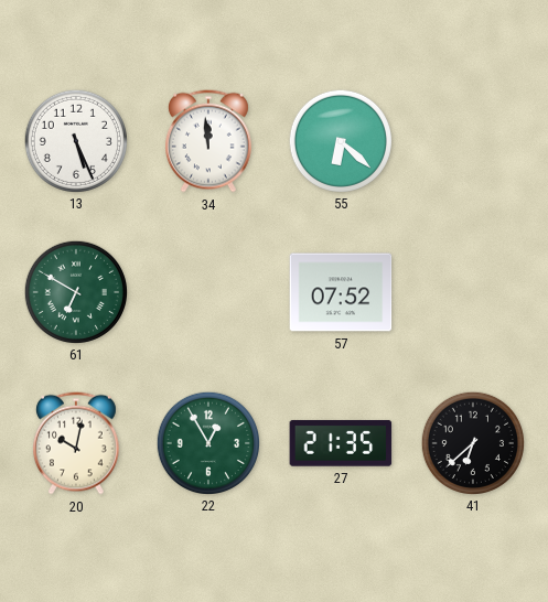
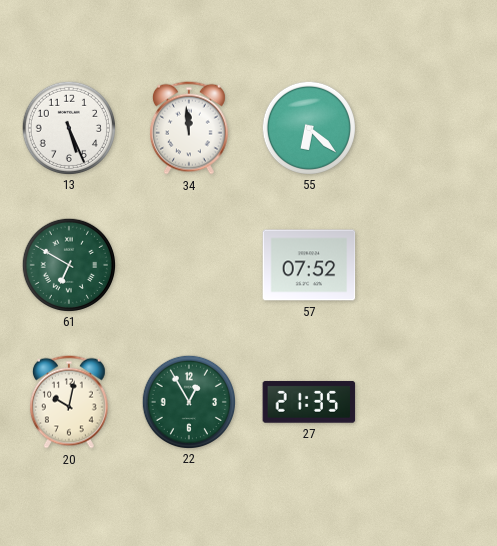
41: 6:38 -> none (472, 442)
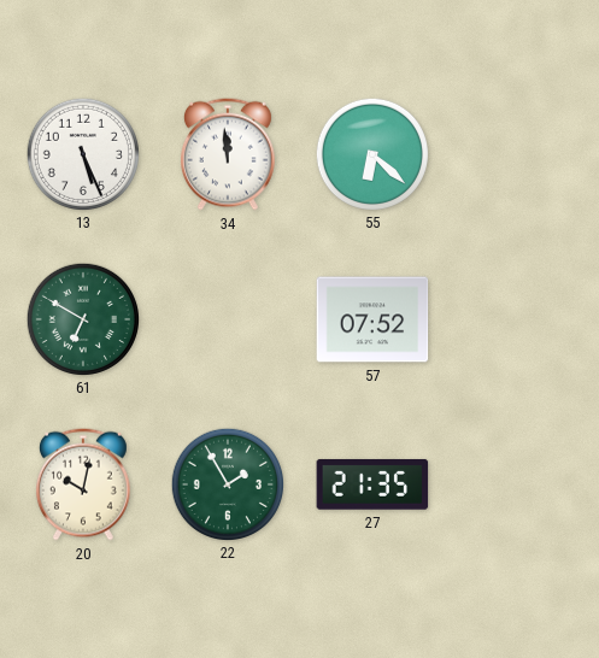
22: 12:55 -> 1:55 (227, 483)
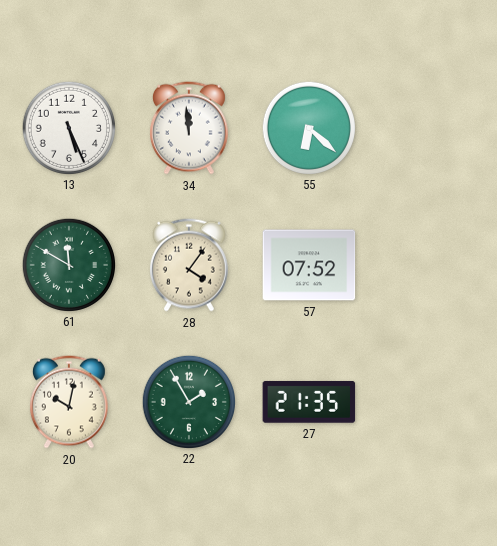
61: 6:50 -> 11:50 (68, 264)
28: none -> 4:06 (189, 265)
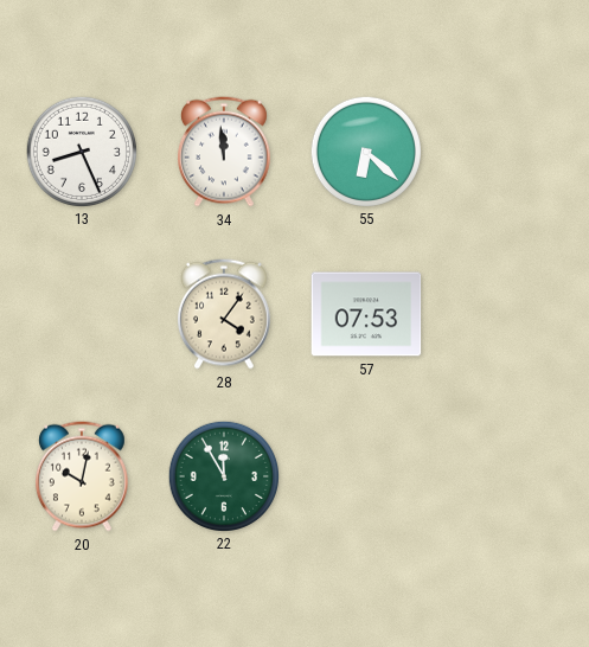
13: 5:26 -> 8:26 (81, 150)
61: 11:50 -> none (68, 264)
57: 07:52 -> 07:53 (366, 314)
22: 1:55 -> 11:55 (223, 475)
27: 21:35 -> none (309, 402)
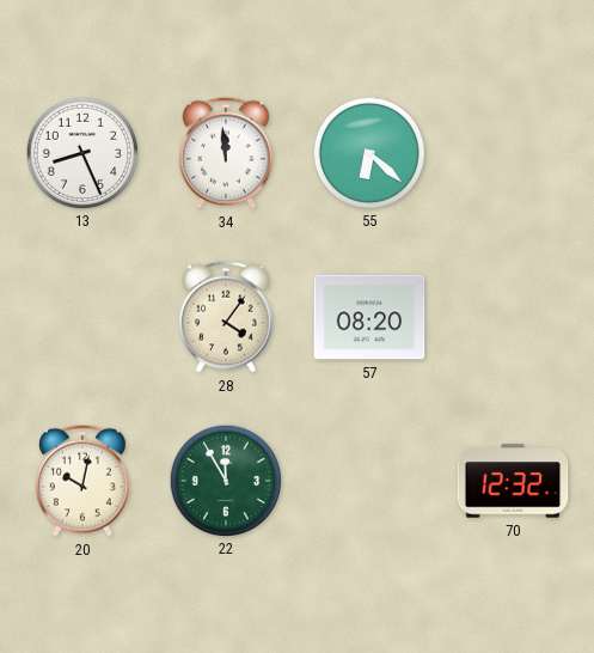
57: 07:53 -> 08:20 (369, 317)
70: none -> 12:32 (513, 481)
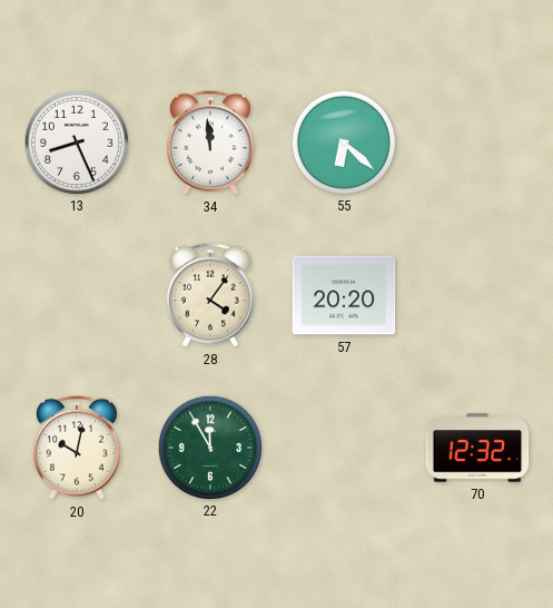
57: 08:20 -> 20:20 (344, 295)
